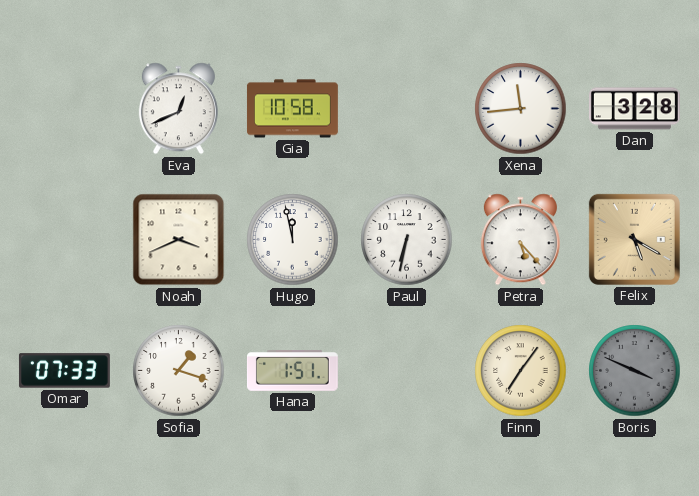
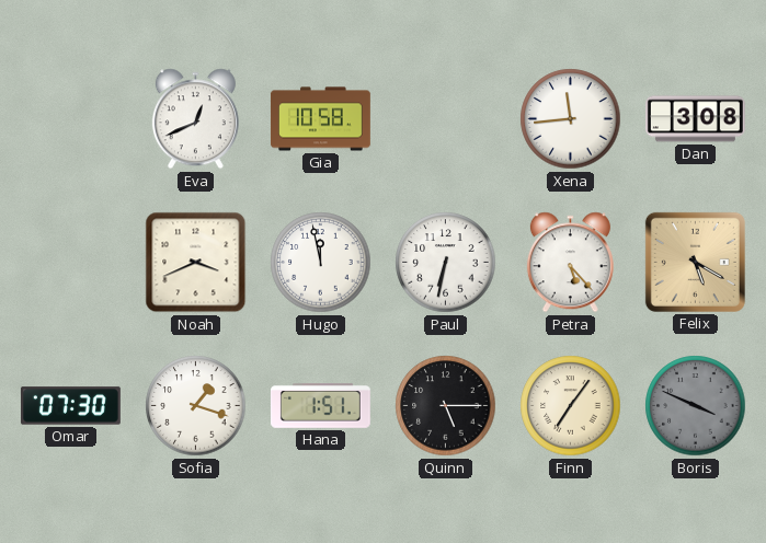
Dan: 3:28 -> 3:08 (695, 119)
Omar: 07:33 -> 07:30 (70, 406)
Quinn: none -> 5:15 (446, 406)
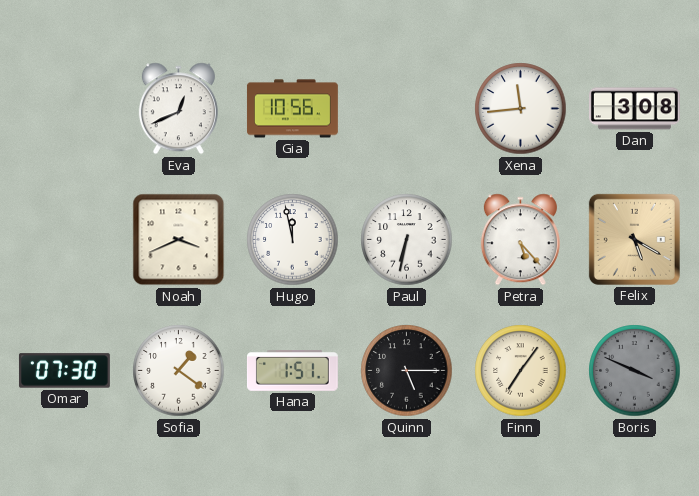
Gia: 10:58 -> 10:56 (292, 109)
Sofia: 1:18 -> 1:21 (179, 371)
